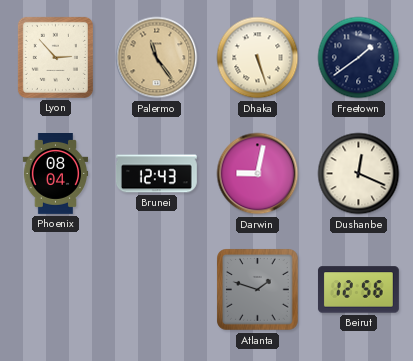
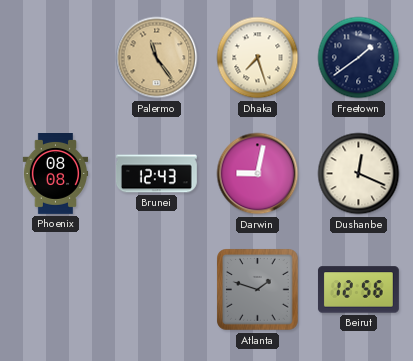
Lyon: 2:53 -> none (55, 57)
Dhaka: 5:27 -> 7:27 (258, 58)
Phoenix: 08:04 -> 08:08 (56, 174)
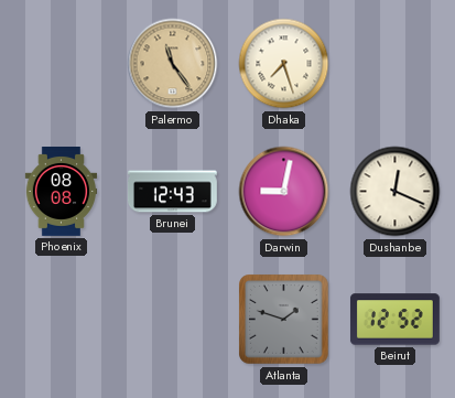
Freetown: 1:39 -> none (359, 58)
Beirut: 12:56 -> 12:52 (394, 320)
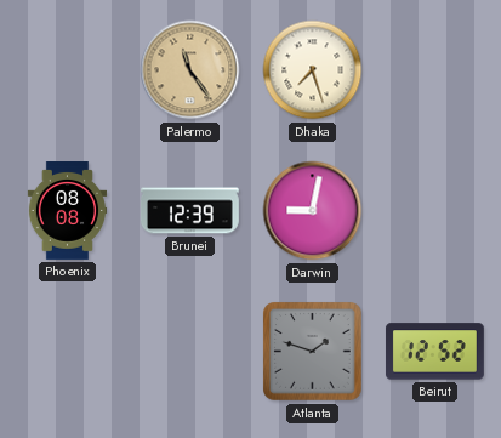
Brunei: 12:43 -> 12:39 (189, 211)
Dushanbe: 12:19 -> none (396, 192)
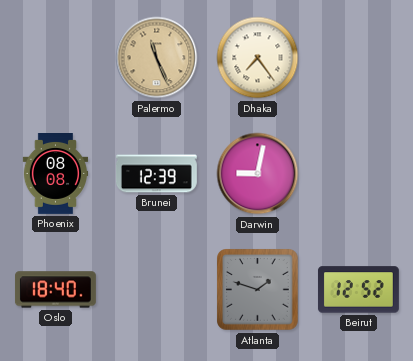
Palermo: 11:24 -> 11:26 (157, 58)
Dhaka: 7:27 -> 7:24 (258, 58)
Oslo: none -> 18:40 (55, 290)
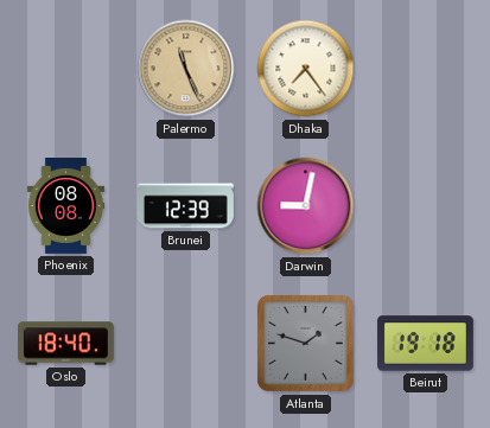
Beirut: 12:52 -> 19:18 (425, 344)
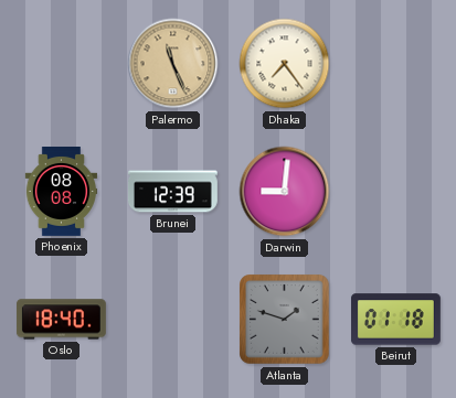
Darwin: 9:02 -> 9:01 (285, 192)
Beirut: 19:18 -> 01:18 (395, 320)
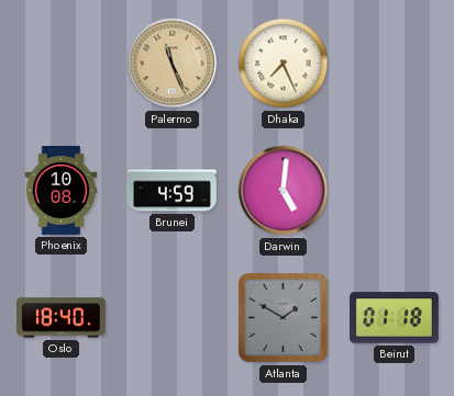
Dhaka: 7:24 -> 7:26 (284, 64)
Phoenix: 08:08 -> 10:08 (62, 191)
Brunei: 12:39 -> 4:59 (171, 191)
Darwin: 9:01 -> 5:01 (284, 191)
Atlanta: 1:48 -> 1:50 (284, 318)
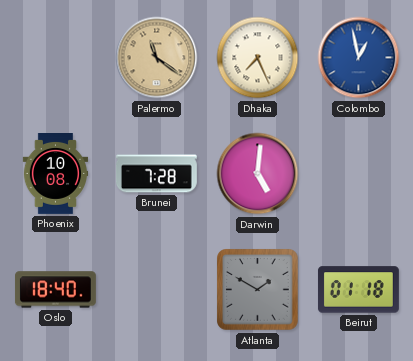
Palermo: 11:26 -> 11:21 (157, 58)
Colombo: none -> 12:58 (359, 58)
Brunei: 4:59 -> 7:28 (156, 174)
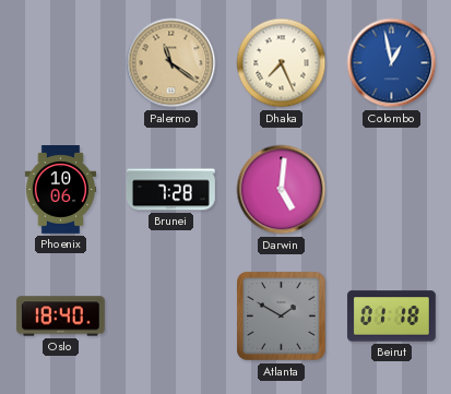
Phoenix: 10:08 -> 10:06 (61, 190)
